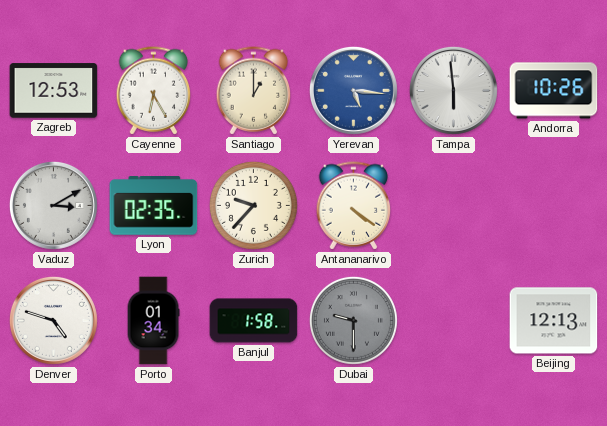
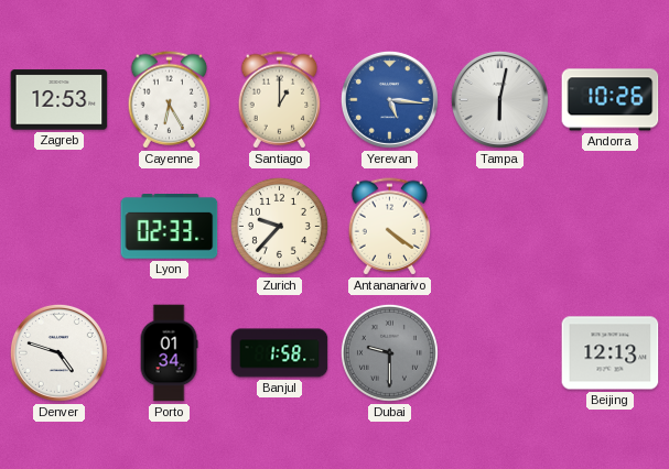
Tampa: 5:59 -> 6:02 (499, 99)
Vaduz: 3:10 -> none (53, 205)
Lyon: 02:35 -> 02:33 (170, 227)
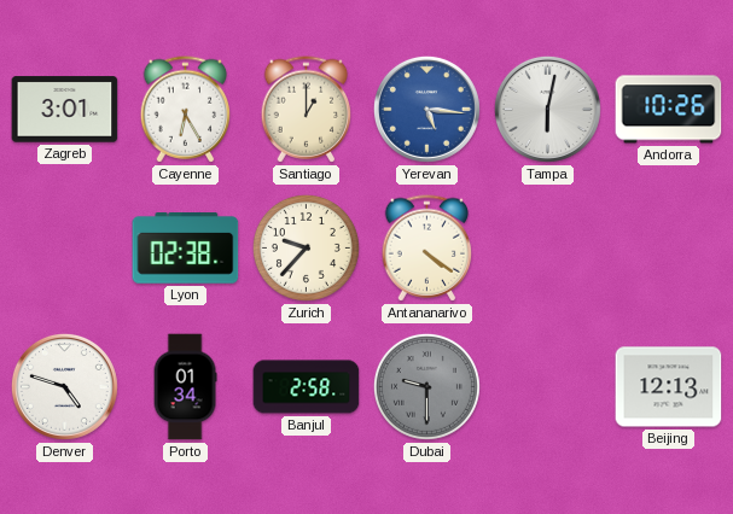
Zagreb: 12:53 -> 3:01 (65, 110)
Lyon: 02:33 -> 02:38 (186, 249)
Banjul: 1:58 -> 2:58 (307, 387)
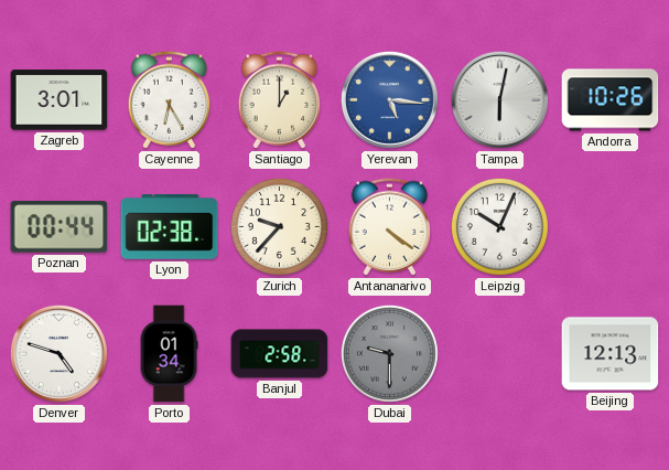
Poznan: none -> 00:44 (60, 227)
Leipzig: none -> 10:04 (499, 226)
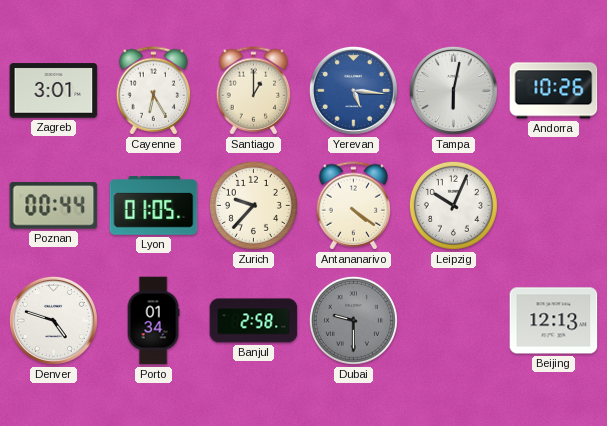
Lyon: 02:38 -> 01:05 (154, 206)
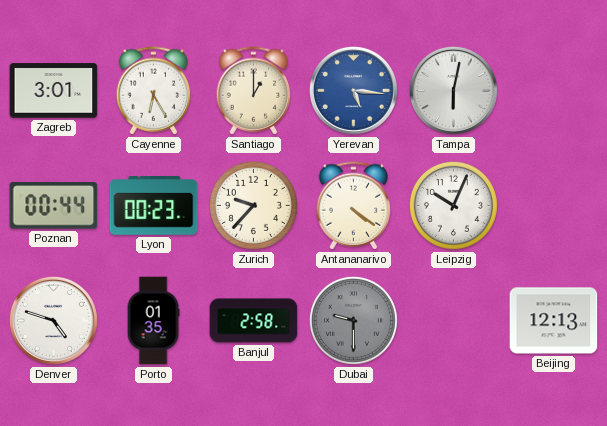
Andorra: 10:26 -> none (554, 91)
Lyon: 01:05 -> 00:23 (154, 206)
Porto: 01:34 -> 01:35 (153, 321)
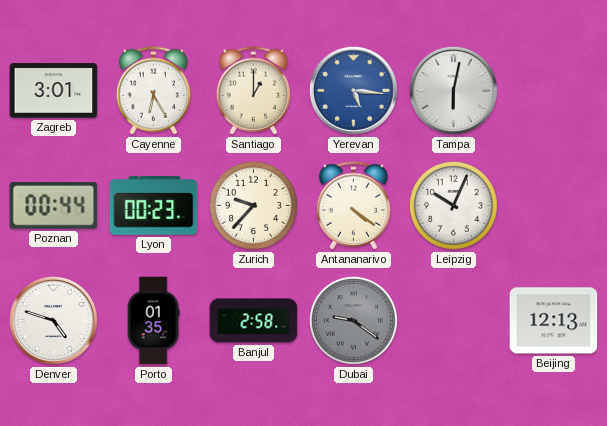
Dubai: 9:30 -> 9:21 (353, 320)
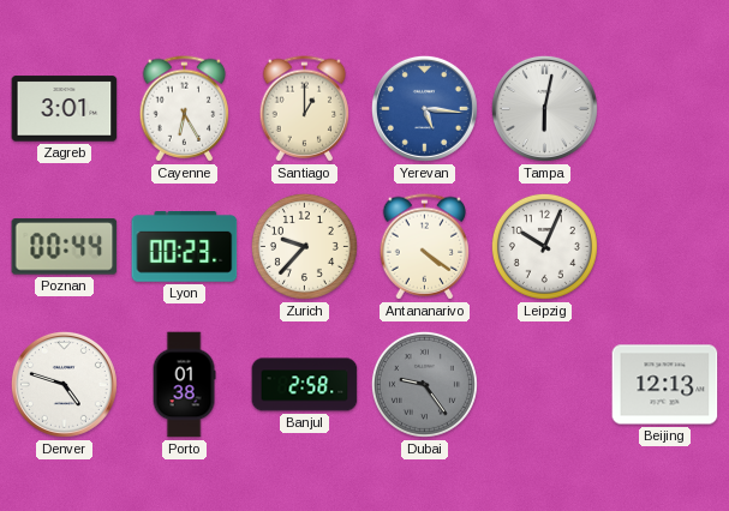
Porto: 01:35 -> 01:38 (184, 385)
Dubai: 9:21 -> 9:24 (424, 384)
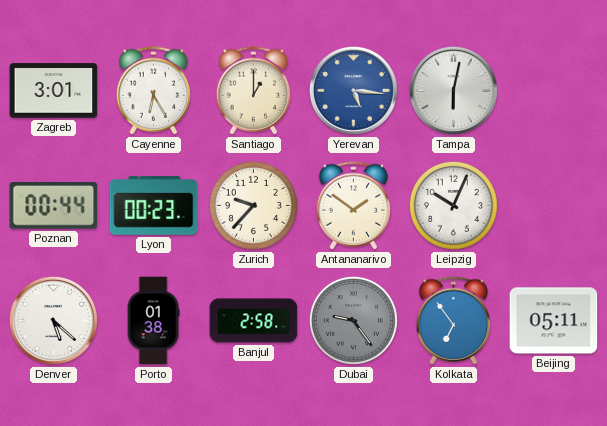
Antananarivo: 4:21 -> 1:51 (354, 206)
Denver: 4:48 -> 5:22 (53, 320)
Kolkata: none -> 6:54 (454, 321)
Beijing: 12:13 -> 05:11 (554, 321)
